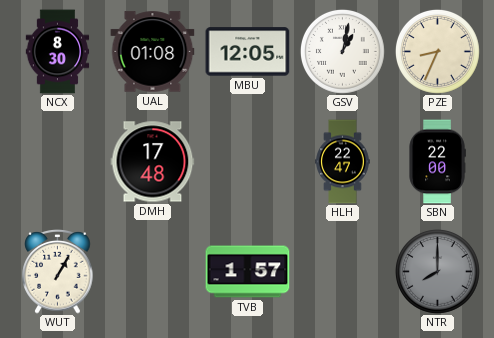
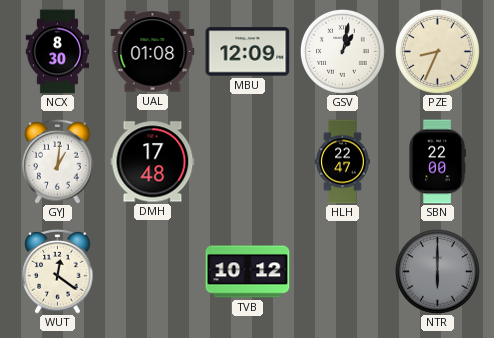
MBU: 12:05 -> 12:09 (248, 52)
GYJ: none -> 1:01 (58, 162)
WUT: 1:05 -> 12:21 (58, 272)
TVB: 1:57 -> 10:12 (248, 272)
NTR: 8:00 -> 6:00 (437, 271)
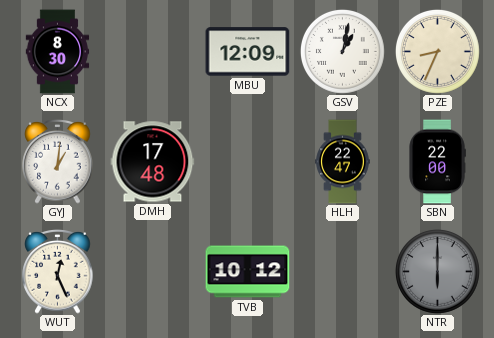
UAL: 01:08 -> none (153, 52)
WUT: 12:21 -> 12:26 (58, 272)
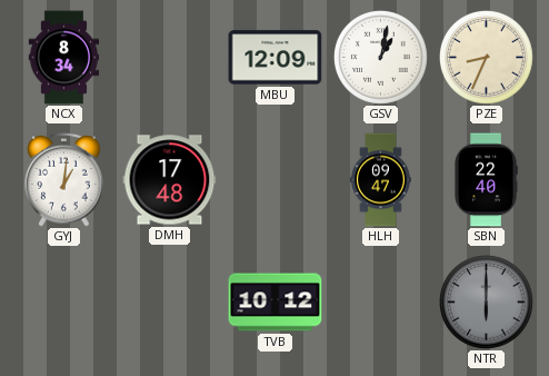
NCX: 8:30 -> 8:34 (64, 58)
HLH: 22:47 -> 09:47 (381, 180)
SBN: 22:00 -> 22:40 (486, 180)
WUT: 12:26 -> none (58, 272)
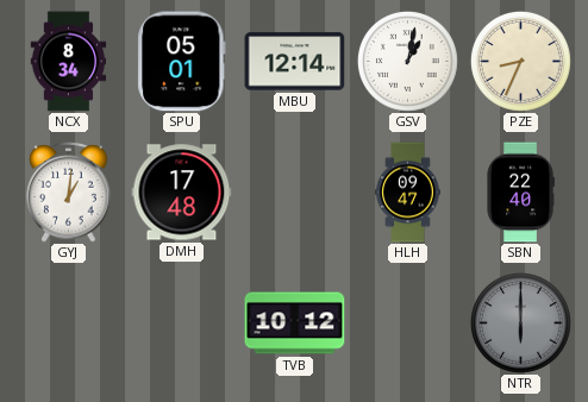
SPU: none -> 05:01 (182, 62)
MBU: 12:09 -> 12:14 (295, 62)
